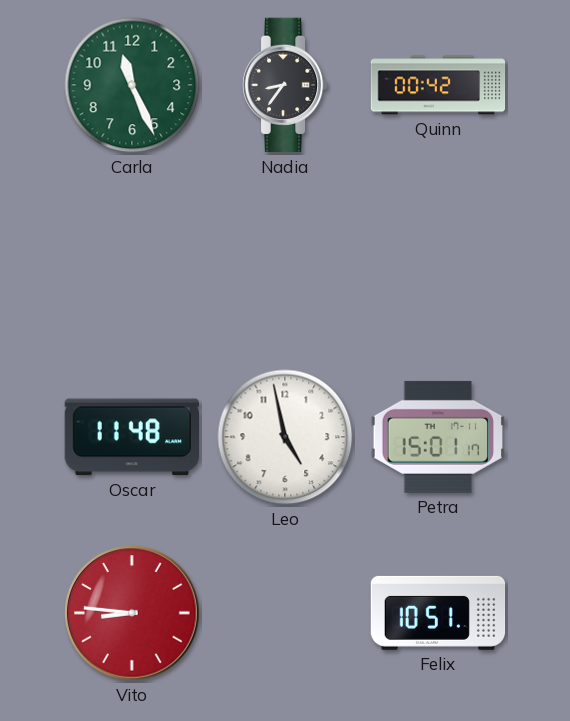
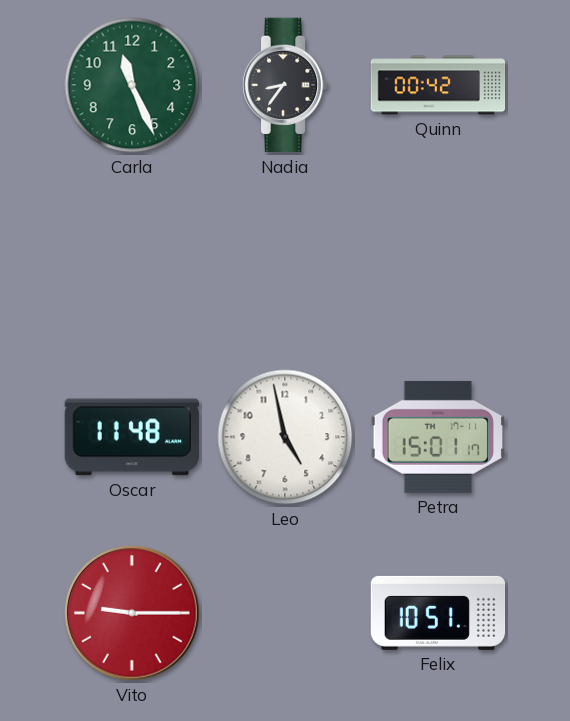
Vito: 8:46 -> 9:15 (133, 614)
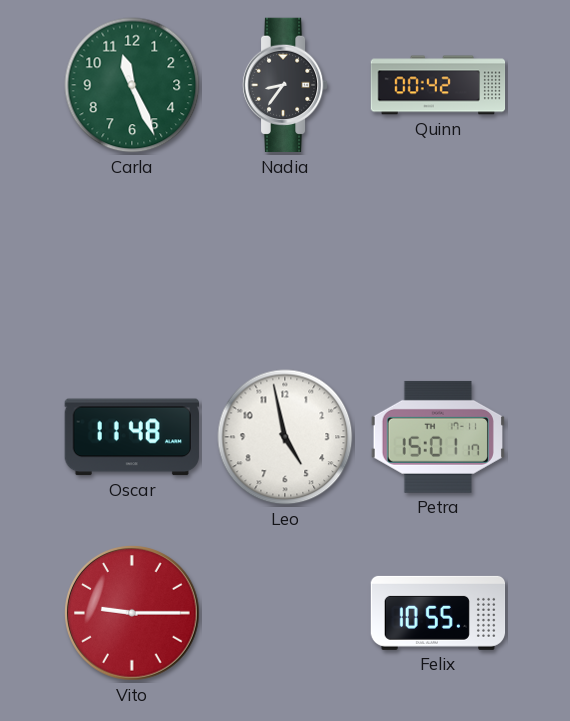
Felix: 10:51 -> 10:55 (438, 613)
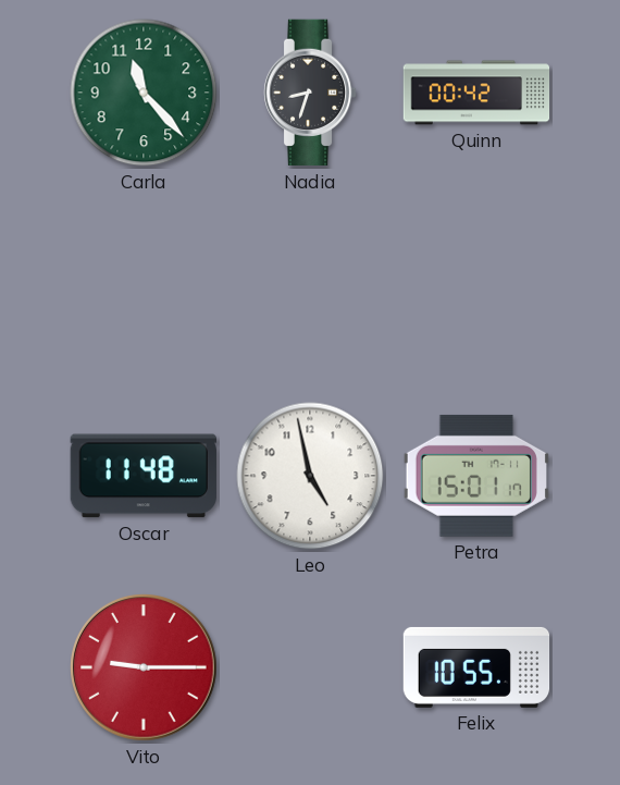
Carla: 11:26 -> 11:23 (144, 93)
Nadia: 8:36 -> 8:33 (310, 93)
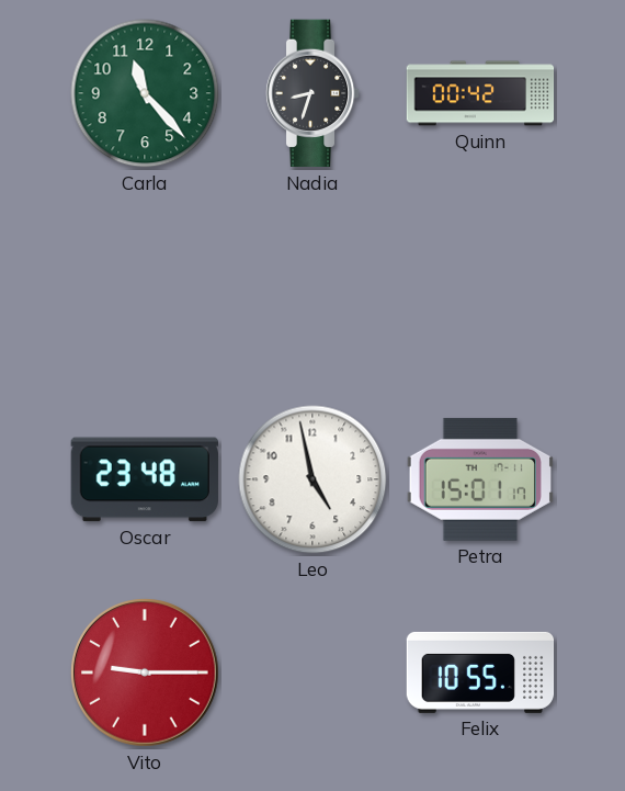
Oscar: 11:48 -> 23:48 (145, 479)
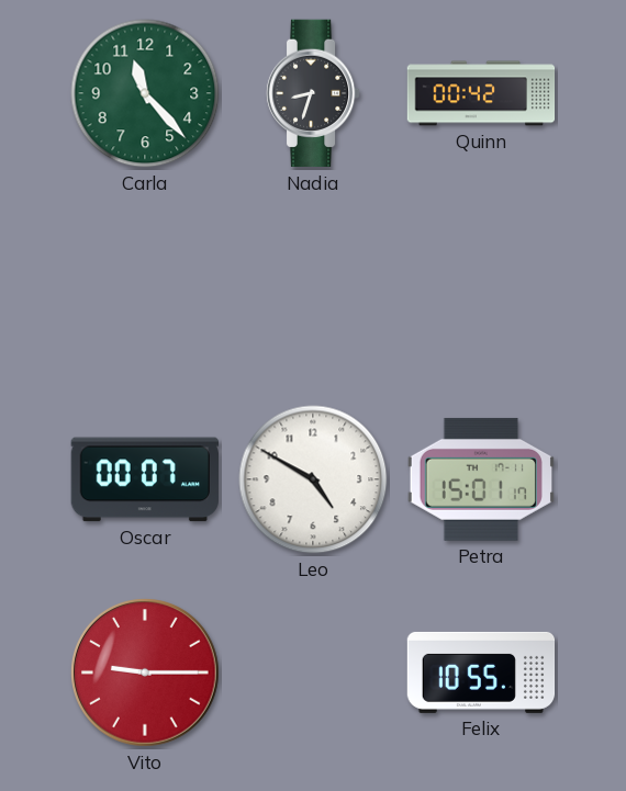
Oscar: 23:48 -> 00:07 (145, 479)
Leo: 4:58 -> 4:50 (313, 479)
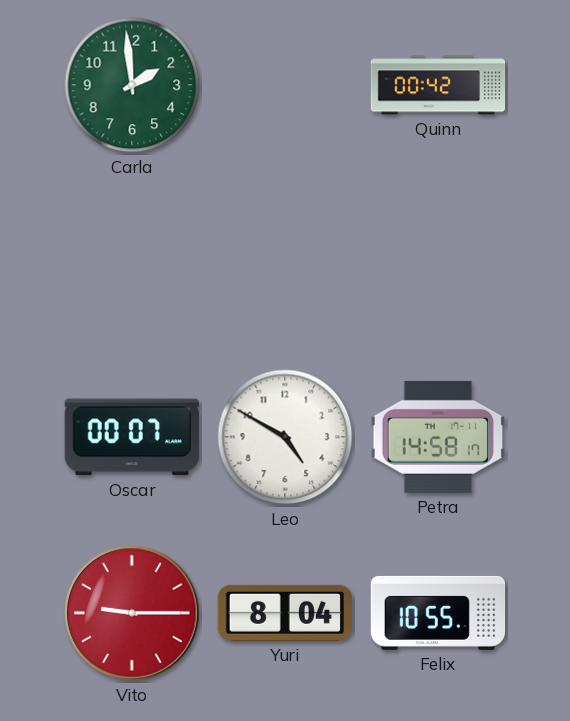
Carla: 11:23 -> 1:59 (132, 85)
Nadia: 8:33 -> none (313, 93)
Petra: 15:01 -> 14:58 (438, 437)
Yuri: none -> 8:04 (284, 613)
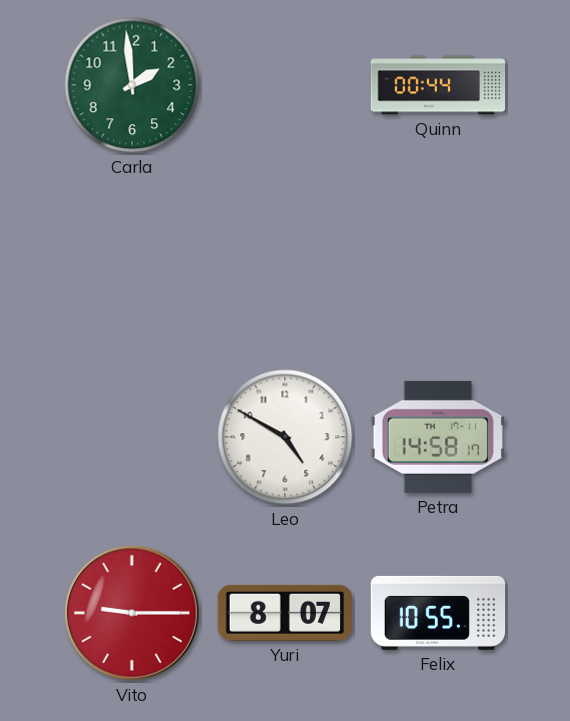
Quinn: 00:42 -> 00:44 (438, 85)
Oscar: 00:07 -> none (132, 437)
Yuri: 8:04 -> 8:07 (284, 613)
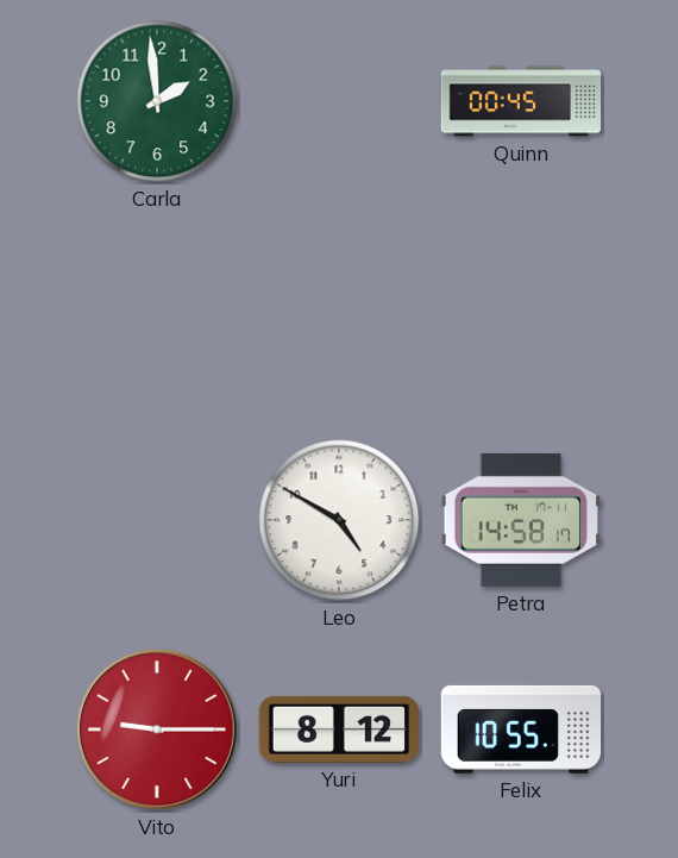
Quinn: 00:44 -> 00:45 (521, 101)
Yuri: 8:07 -> 8:12 (338, 729)
